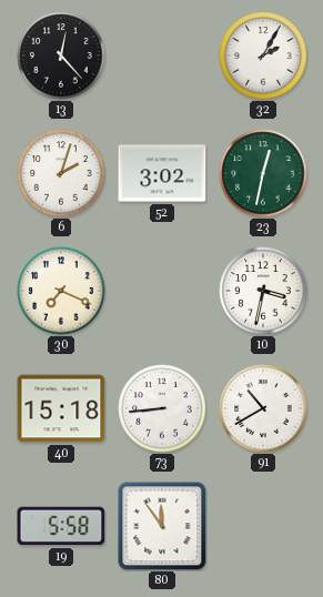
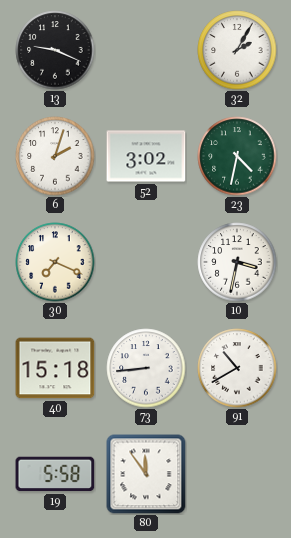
13: 12:23 -> 9:19 (55, 50)
23: 12:32 -> 4:32 (237, 156)
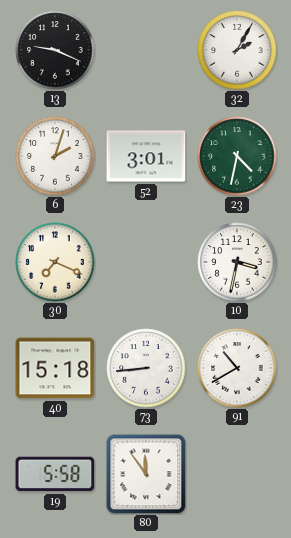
52: 3:02 -> 3:01 (146, 156)
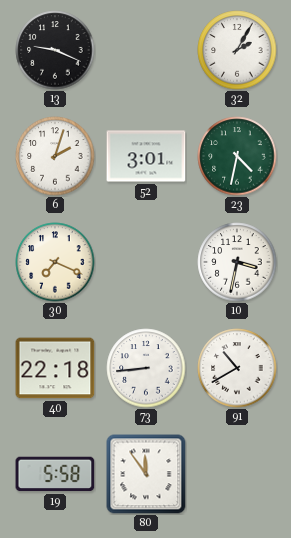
40: 15:18 -> 22:18 (55, 368)
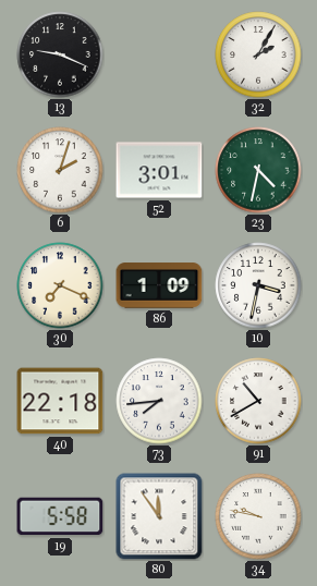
86: none -> 1:09 (159, 285)
73: 8:44 -> 7:44 (159, 401)
34: none -> 9:47 (258, 516)
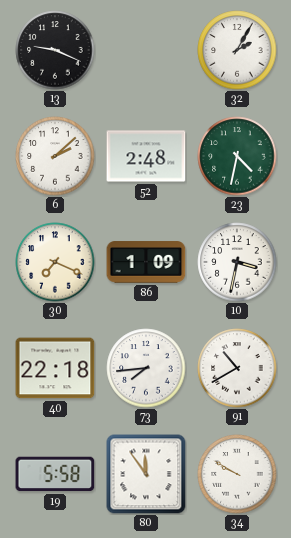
6: 2:03 -> 2:08 (55, 156)
52: 3:01 -> 2:48 (146, 156)
34: 9:47 -> 9:50 (237, 474)
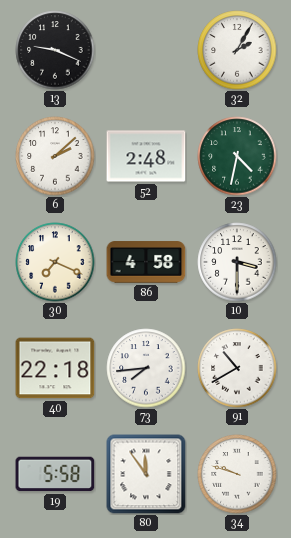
86: 1:09 -> 4:58 (146, 262)
10: 3:32 -> 3:30 (237, 262)
34: 9:50 -> 9:48 (237, 474)
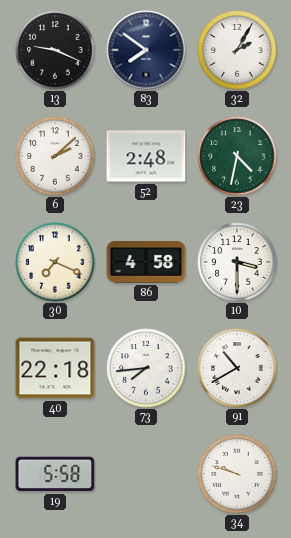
83: none -> 7:51 (146, 50)
80: 11:54 -> none (146, 474)
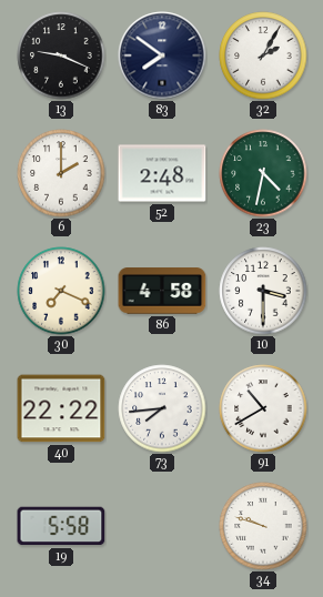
6: 2:08 -> 2:00 (61, 173)
40: 22:18 -> 22:22 (61, 408)
